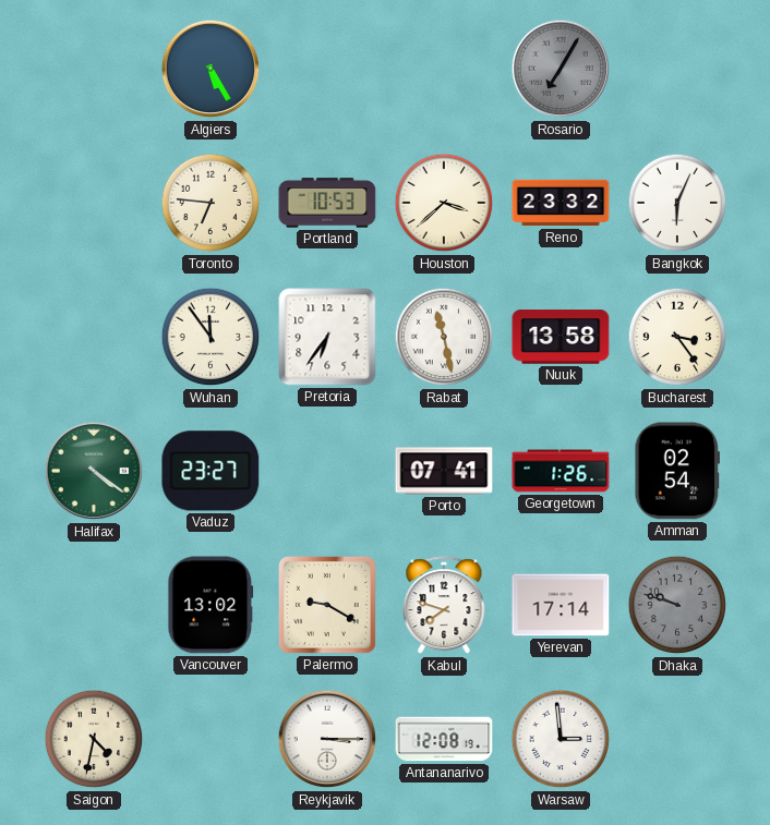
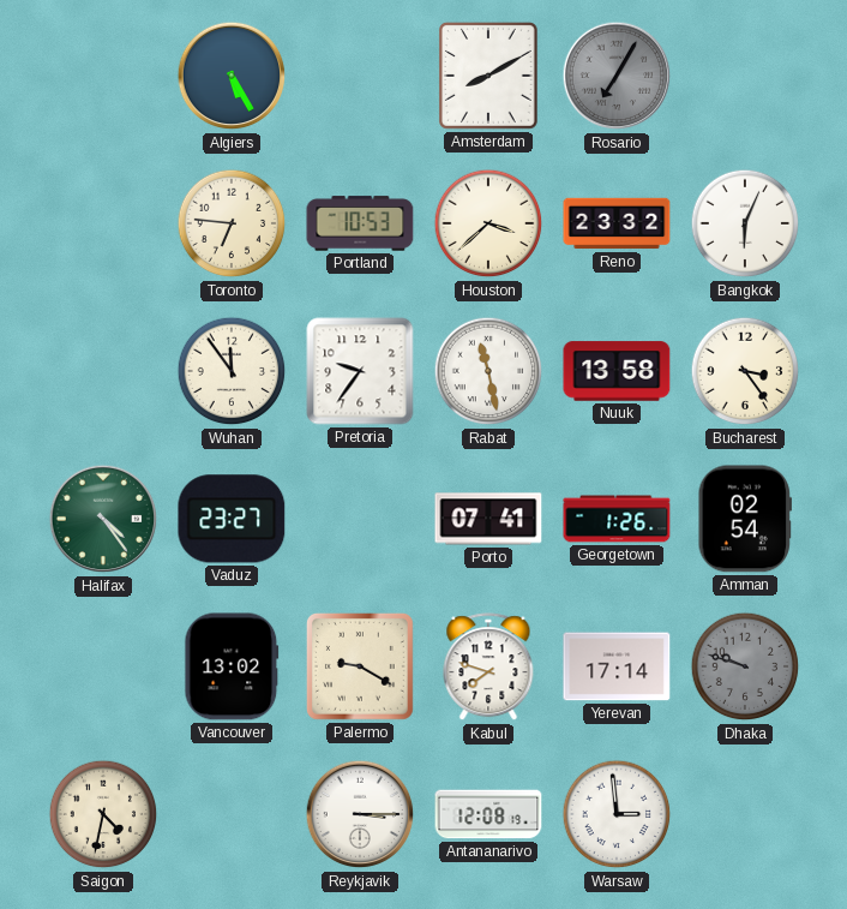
Amsterdam: none -> 8:10 (488, 77)
Pretoria: 6:36 -> 9:36 (360, 371)
Halifax: 4:21 -> 4:24 (103, 519)
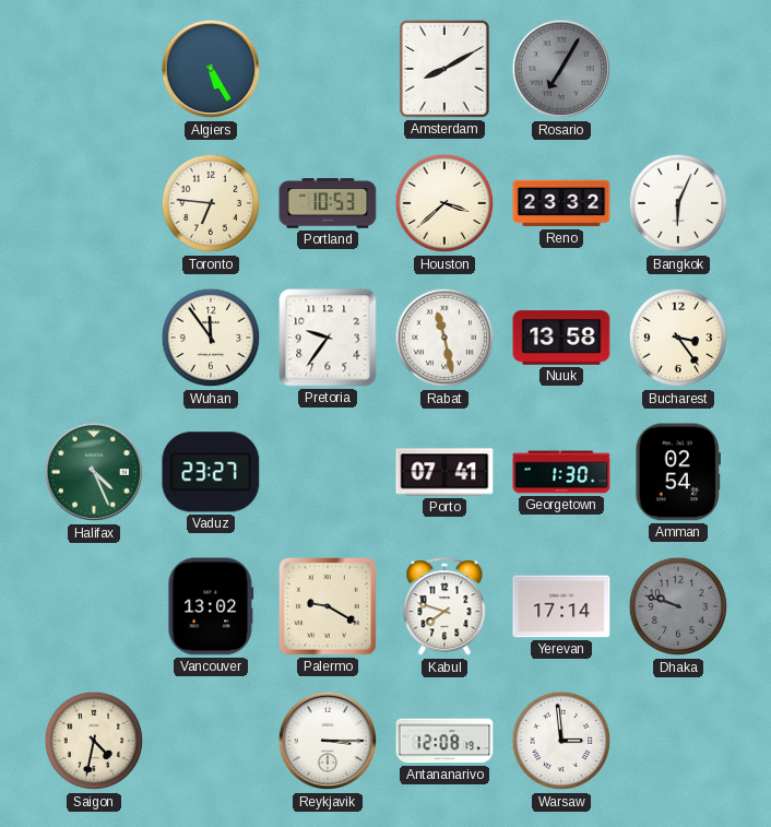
Halifax: 4:24 -> 4:26 (94, 472)
Georgetown: 1:26 -> 1:30 (561, 472)
